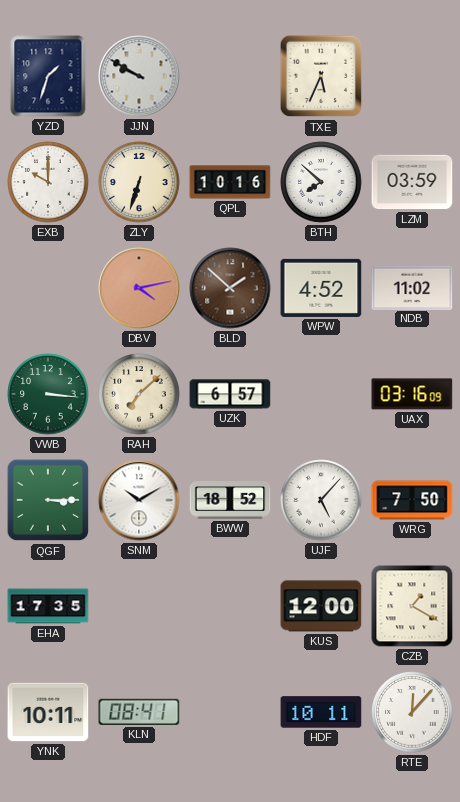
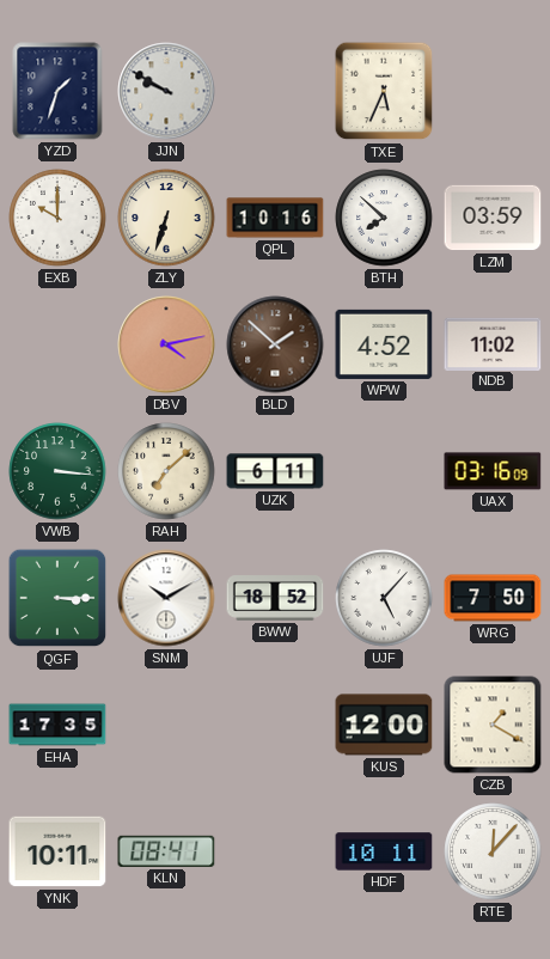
UZK: 6:57 -> 6:11 (275, 471)
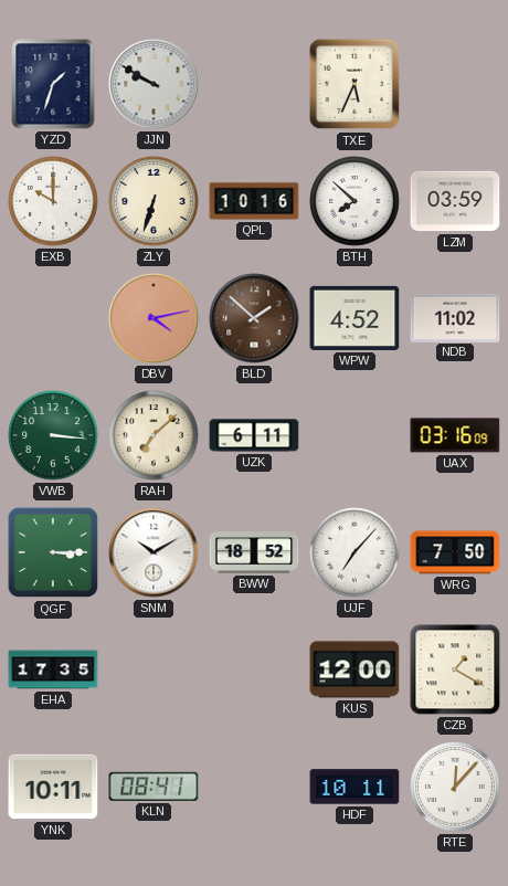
UJF: 5:07 -> 7:07 (354, 552)
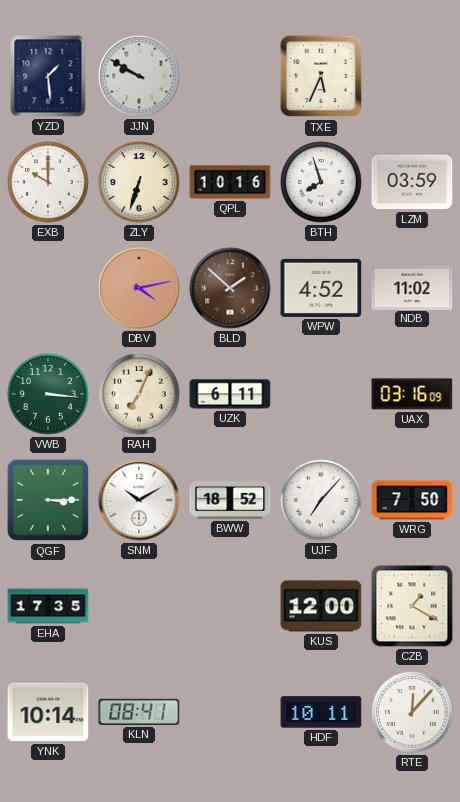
YZD: 1:33 -> 1:29 (48, 76)
BTH: 7:52 -> 7:57 (321, 182)
RAH: 7:08 -> 7:04 (139, 394)
YNK: 10:11 -> 10:14 (48, 712)
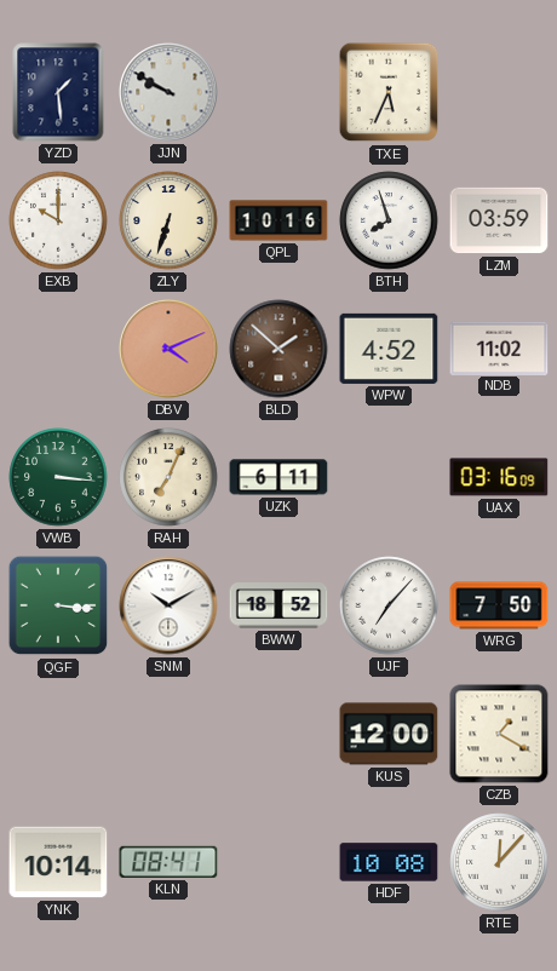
DBV: 4:13 -> 4:11 (168, 349)
QGF: 3:15 -> 3:16 (58, 605)
EHA: 17:35 -> none (48, 606)
HDF: 10:11 -> 10:08 (389, 862)
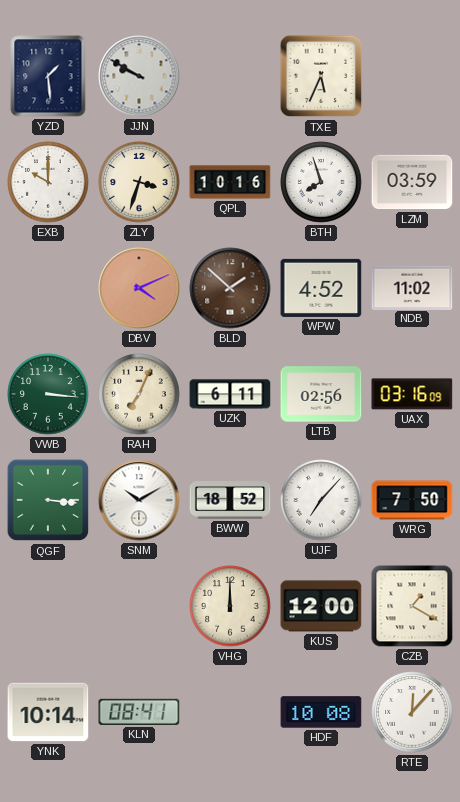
ZLY: 6:33 -> 3:33 (139, 182)
LTB: none -> 02:56 (321, 394)
VHG: none -> 12:00 (230, 606)
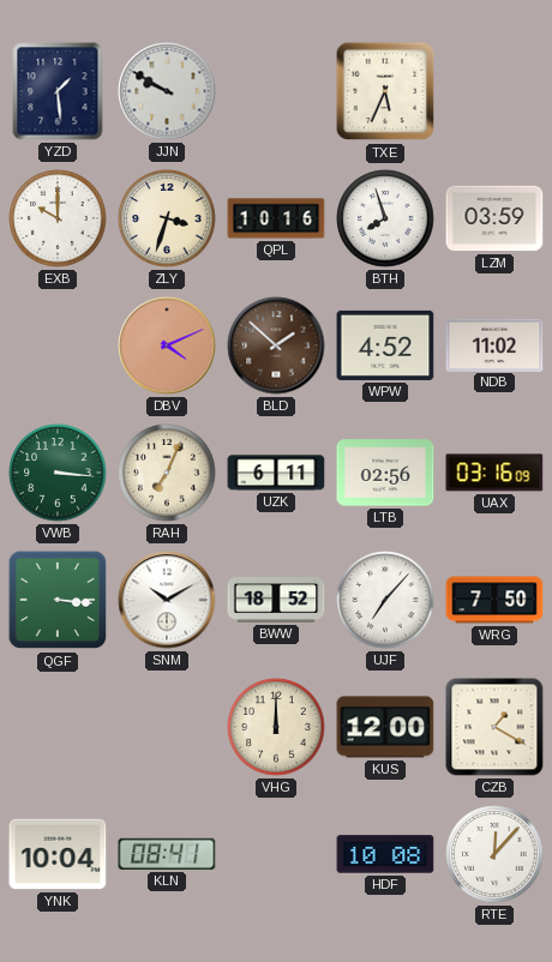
YNK: 10:14 -> 10:04 (58, 854)
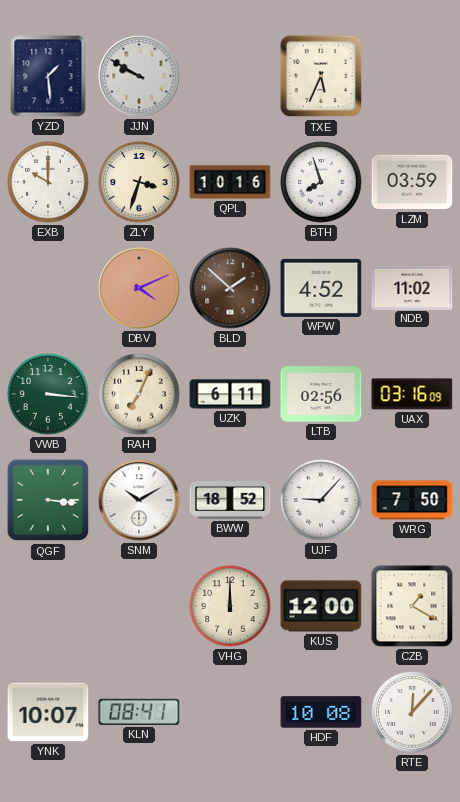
UJF: 7:07 -> 9:07 (321, 500)
YNK: 10:04 -> 10:07 (48, 712)
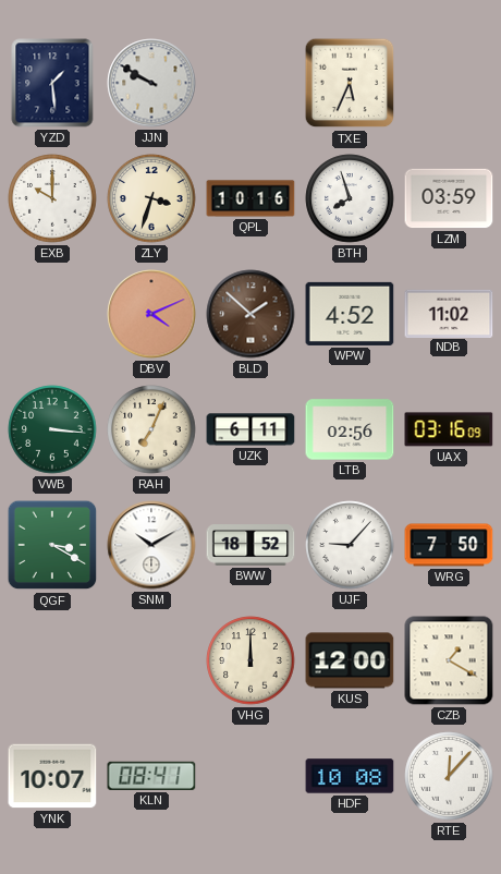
QGF: 3:16 -> 3:20 (52, 545)
